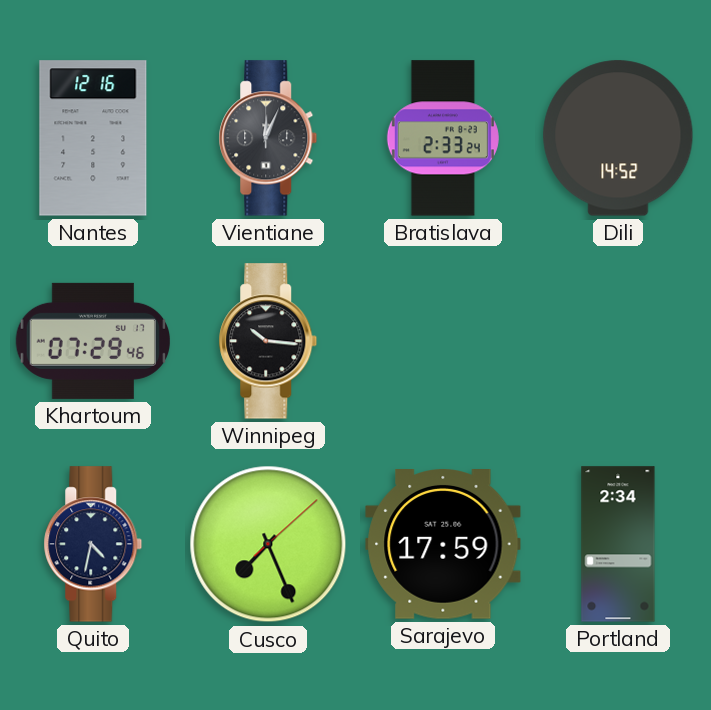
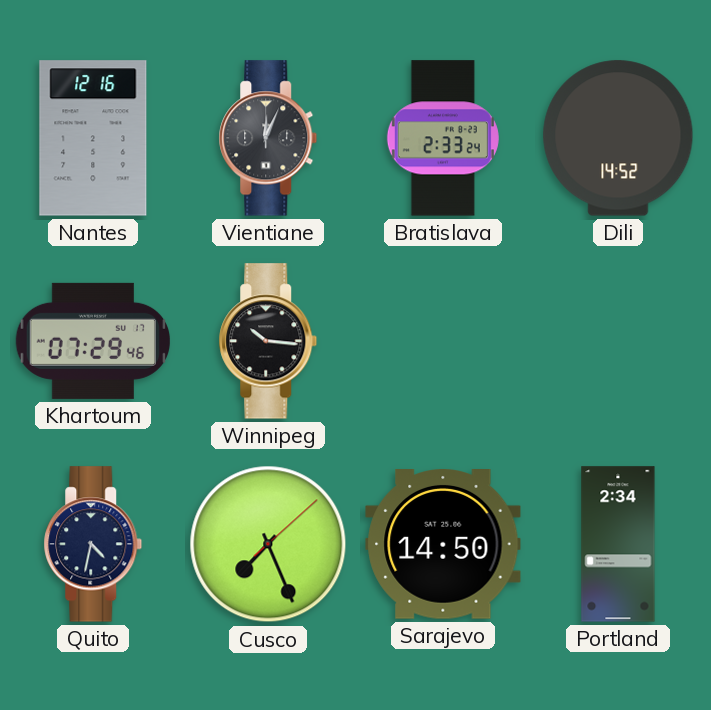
Sarajevo: 17:59 -> 14:50 (443, 545)
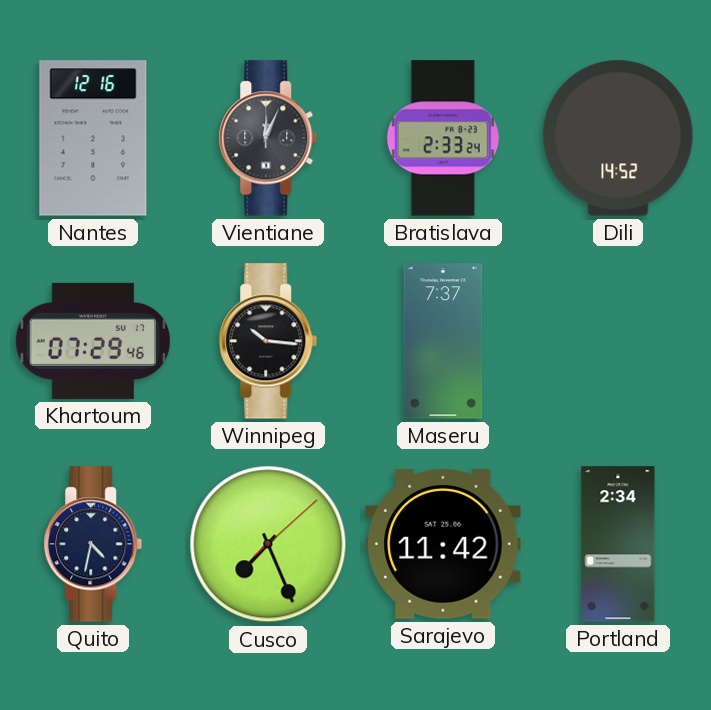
Maseru: none -> 7:37 (443, 341)
Sarajevo: 14:50 -> 11:42 (443, 545)
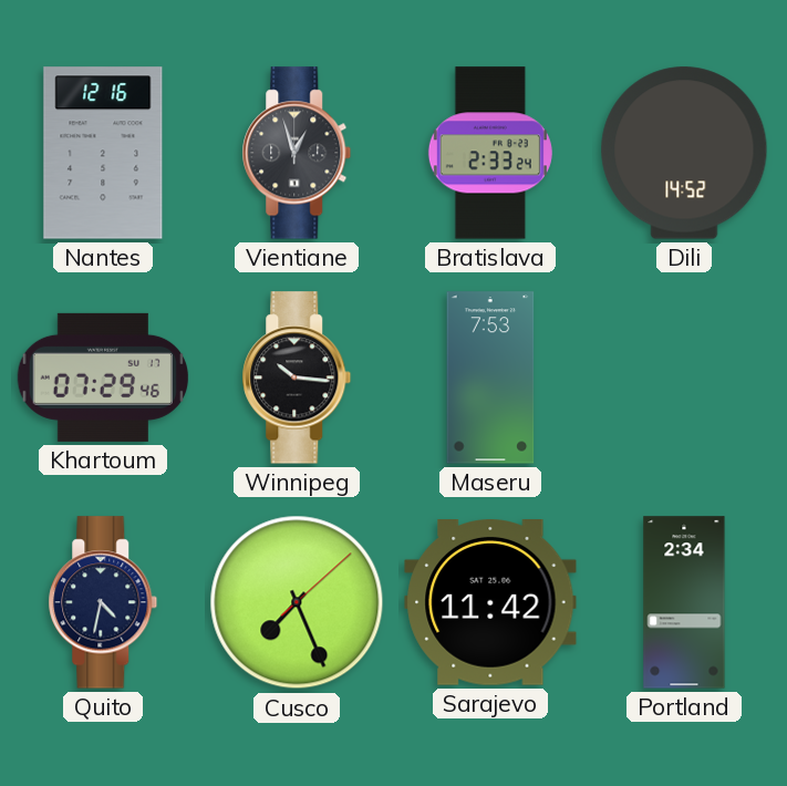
Vientiane: 12:04 -> 12:57 (297, 153)
Maseru: 7:37 -> 7:53 (490, 378)
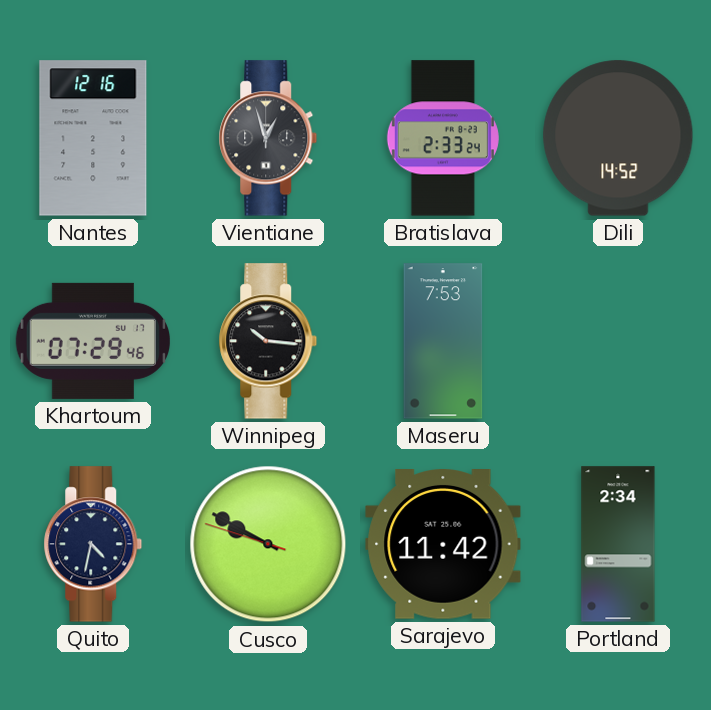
Cusco: 7:26 -> 9:49 (268, 544)
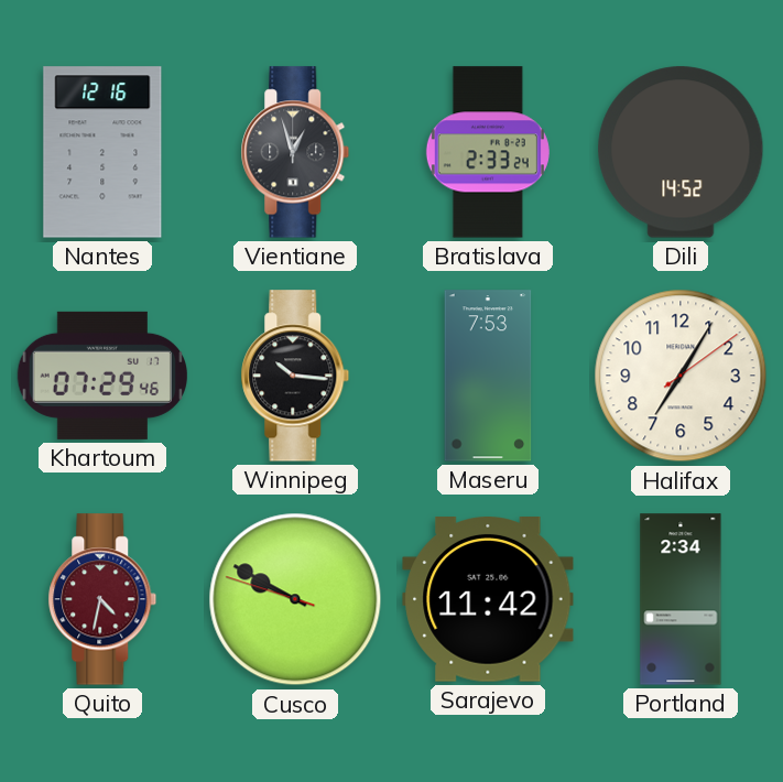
Halifax: none -> 7:05 (681, 376)
Quito dial: navy -> burgundy (102, 599)
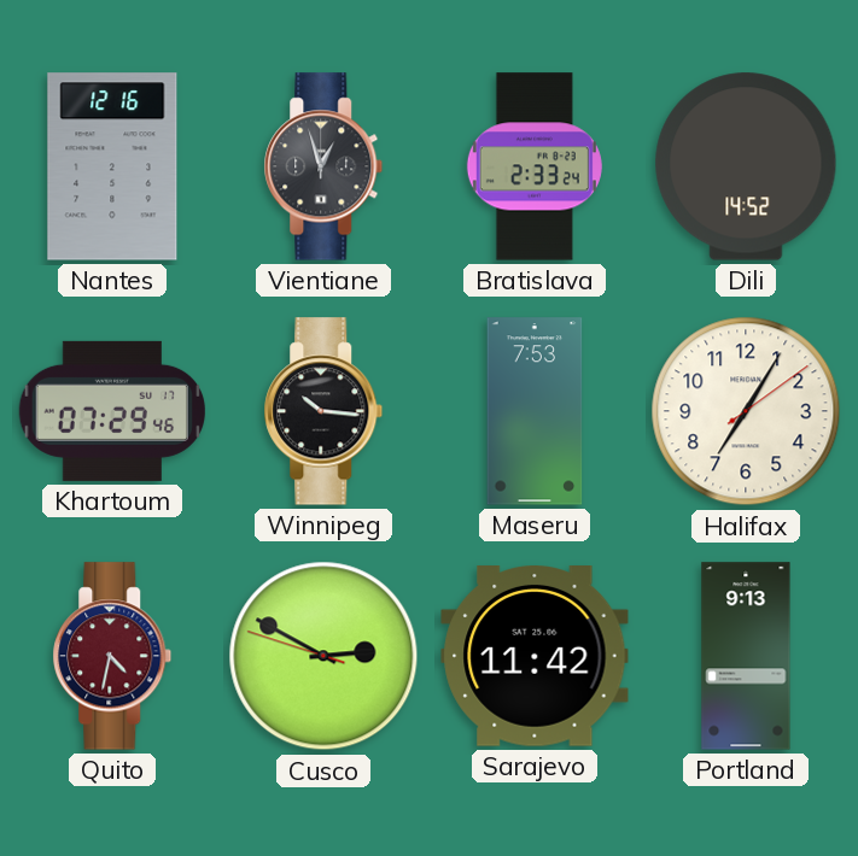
Cusco: 9:49 -> 2:49 (323, 656)
Portland: 2:34 -> 9:13 (746, 656)
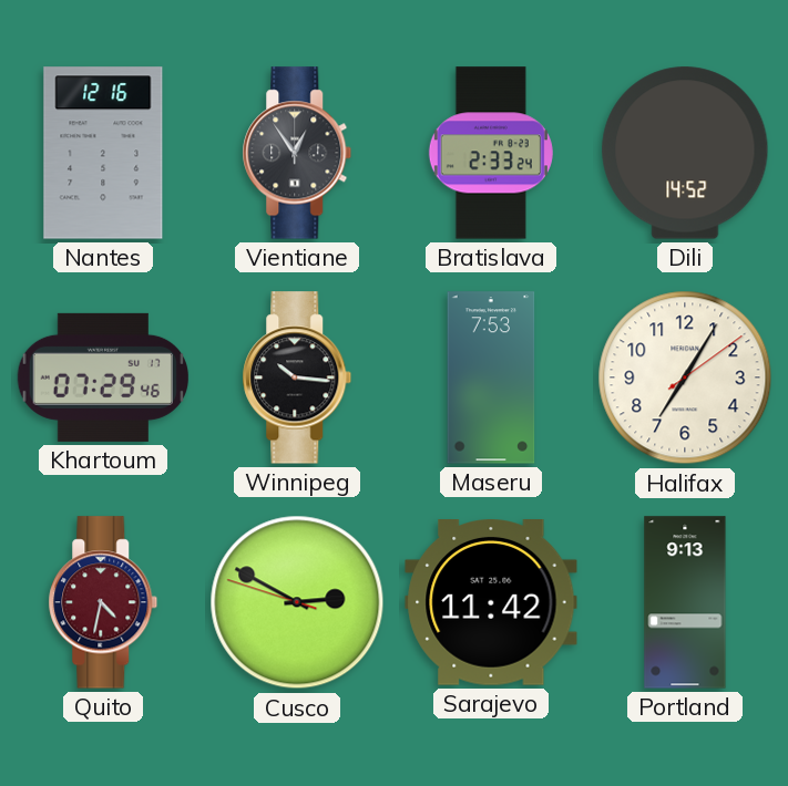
Vientiane: 12:57 -> 12:54 (297, 153)
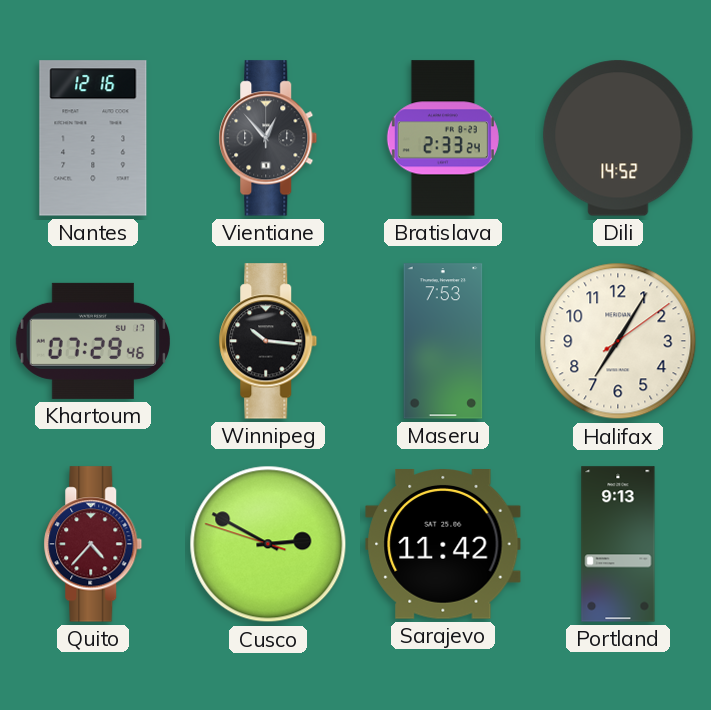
Vientiane: 12:54 -> 12:53 (268, 138)
Quito: 4:32 -> 4:37 (93, 544)
